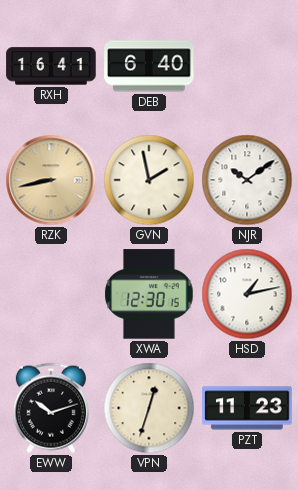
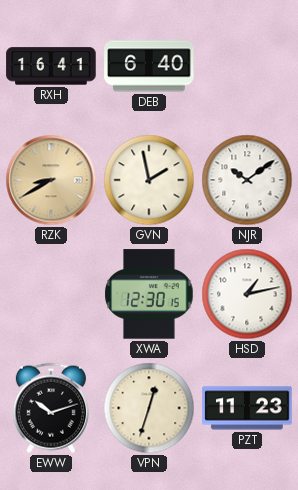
RZK: 8:43 -> 8:40 (51, 180)
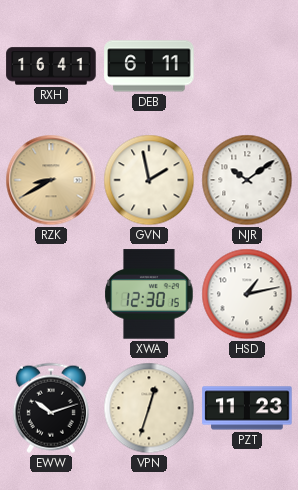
DEB: 6:40 -> 6:11 (149, 66)
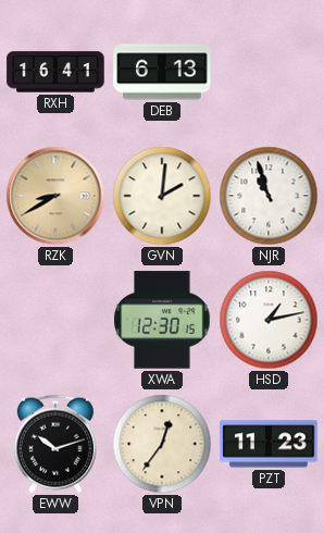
DEB: 6:11 -> 6:13 (162, 72)
GVN: 1:58 -> 2:01 (162, 196)
NJR: 10:09 -> 10:57 (269, 196)
VPN: 12:33 -> 12:36 (162, 444)
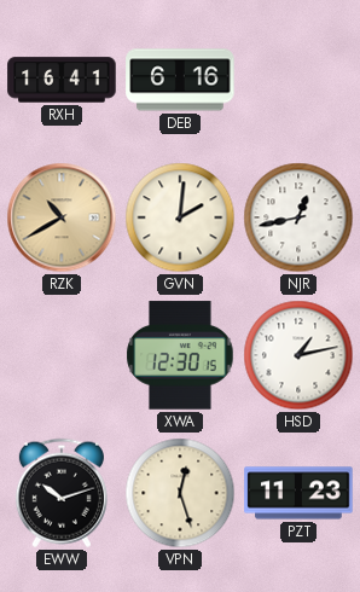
DEB: 6:13 -> 6:16 (180, 80)
RZK: 8:40 -> 10:40 (62, 217)
NJR: 10:57 -> 12:43 (298, 217)
VPN: 12:36 -> 12:27 (180, 493)
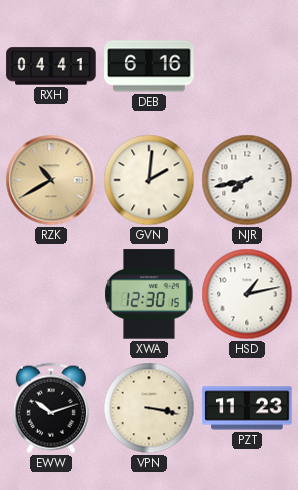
RXH: 16:41 -> 04:41 (51, 66)
NJR: 12:43 -> 7:43 (247, 180)
VPN: 12:27 -> 3:17 (149, 408)
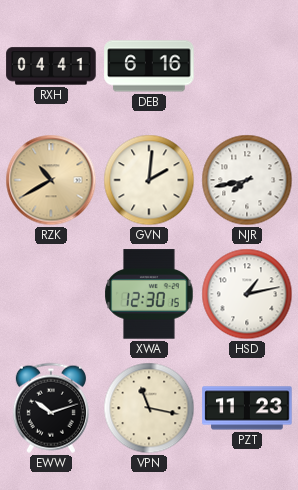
VPN: 3:17 -> 11:17 (149, 408)
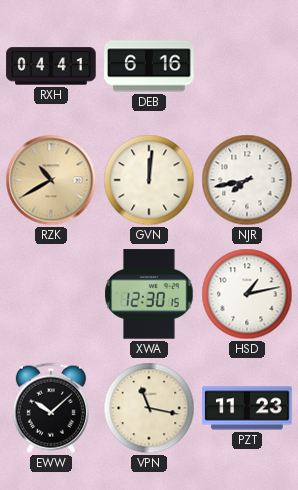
GVN: 2:01 -> 12:01 (149, 180)
EWW: 10:12 -> 10:08 (51, 408)
